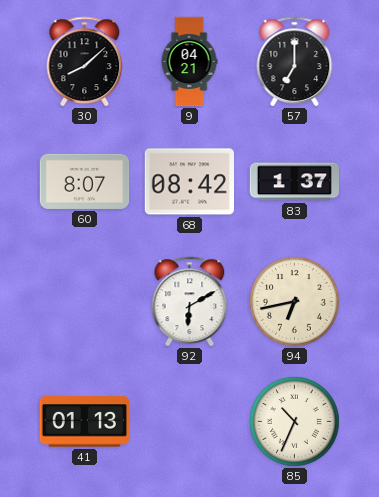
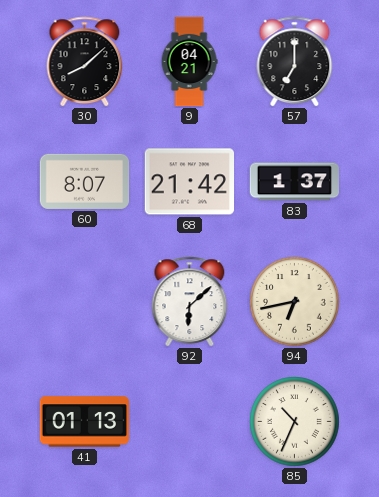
68: 08:42 -> 21:42 (189, 182)
92: 6:10 -> 6:08 (190, 302)
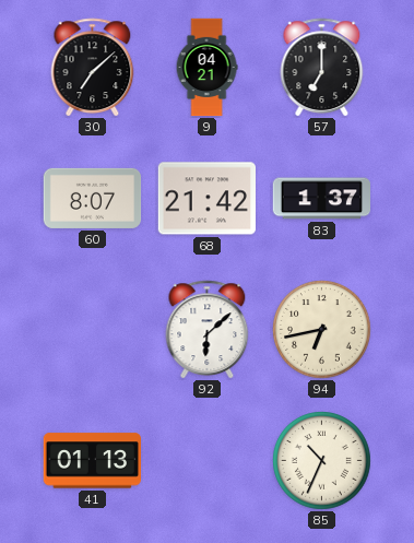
30: 8:08 -> 7:08 (93, 68)
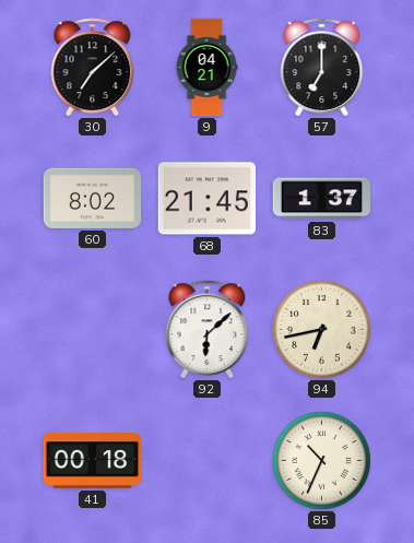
60: 8:07 -> 8:02 (93, 198)
68: 21:42 -> 21:45 (206, 199)
41: 01:13 -> 00:18 (92, 461)
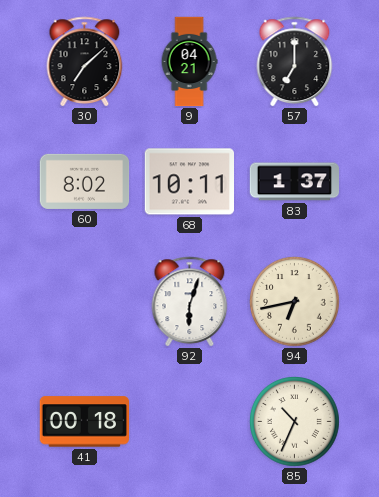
68: 21:45 -> 10:11 (189, 182)
92: 6:08 -> 6:03 (190, 302)
